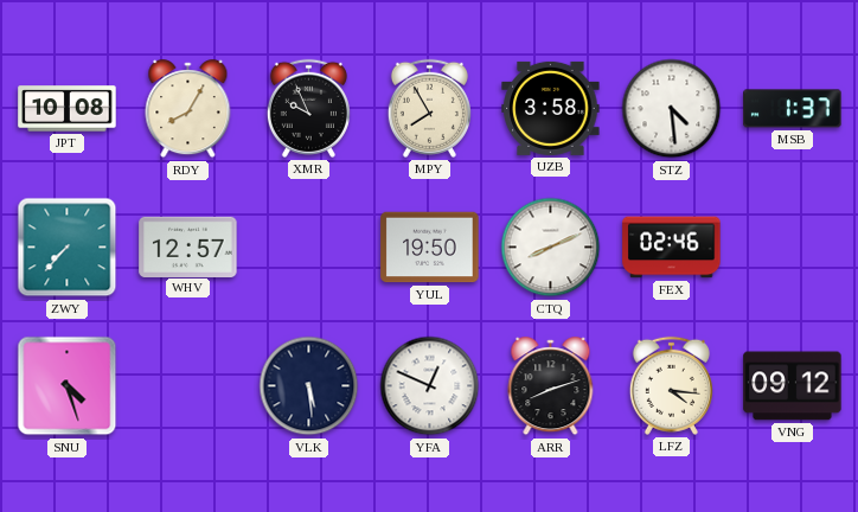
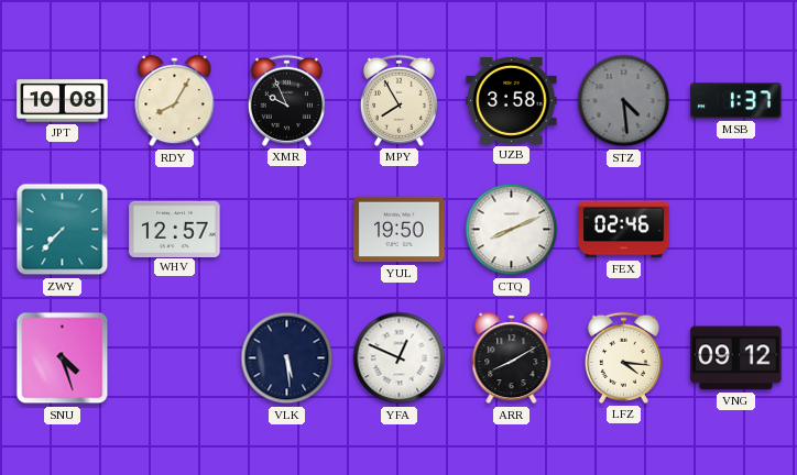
STZ dial: white -> grey (624, 101)
ARR: 8:12 -> 8:10 (512, 358)
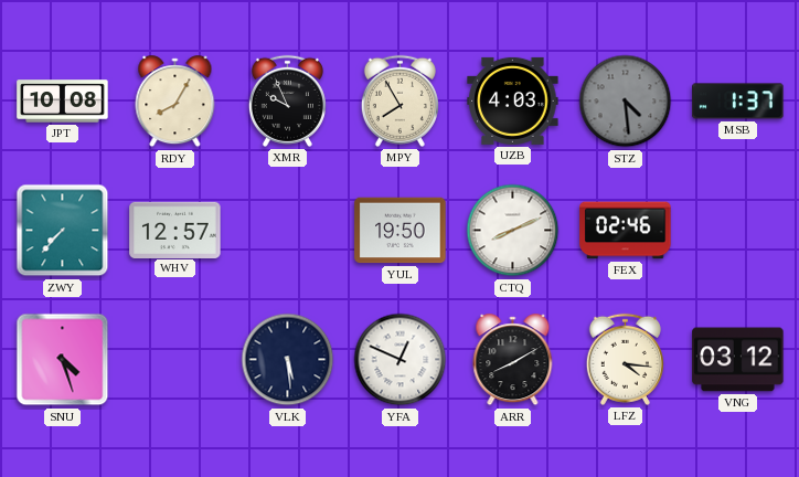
UZB: 3:58 -> 4:03 (513, 100)
VNG: 09:12 -> 03:12 (738, 360)
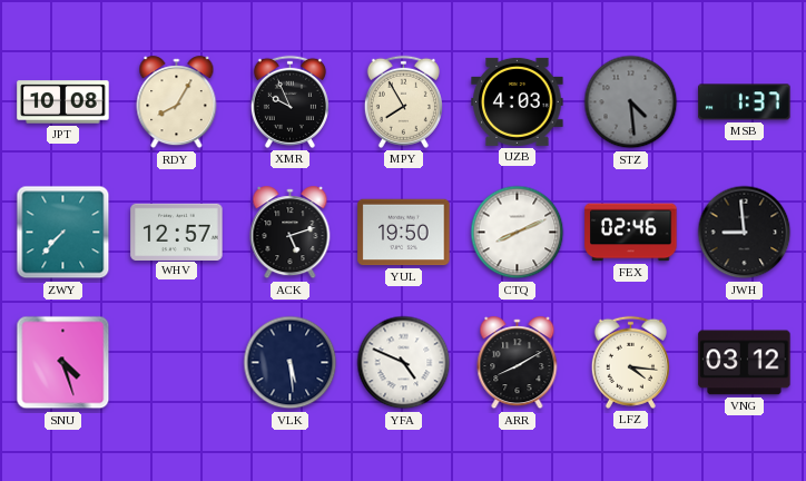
ACK: none -> 5:12 (291, 233)
JWH: none -> 8:59 (745, 233)
YFA: 12:49 -> 4:49 (404, 363)
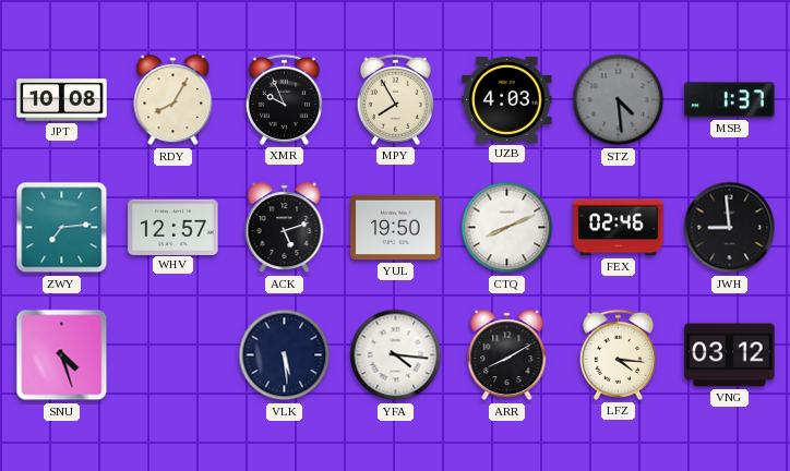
ZWY: 7:37 -> 7:14 (62, 228)
YFA: 4:49 -> 4:16 (396, 355)
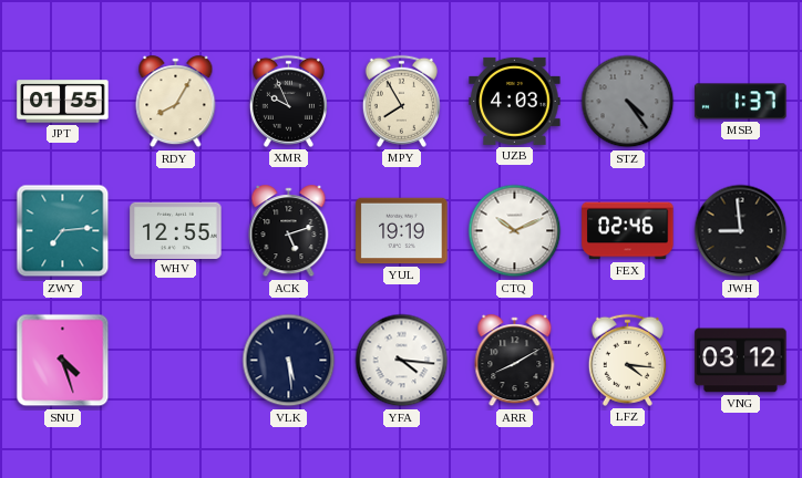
JPT: 10:08 -> 01:55 (63, 102)
STZ: 4:29 -> 4:24 (628, 102)
WHV: 12:57 -> 12:55 (176, 230)
YUL: 19:50 -> 19:19 (402, 231)
CTQ: 8:11 -> 10:11 (515, 231)
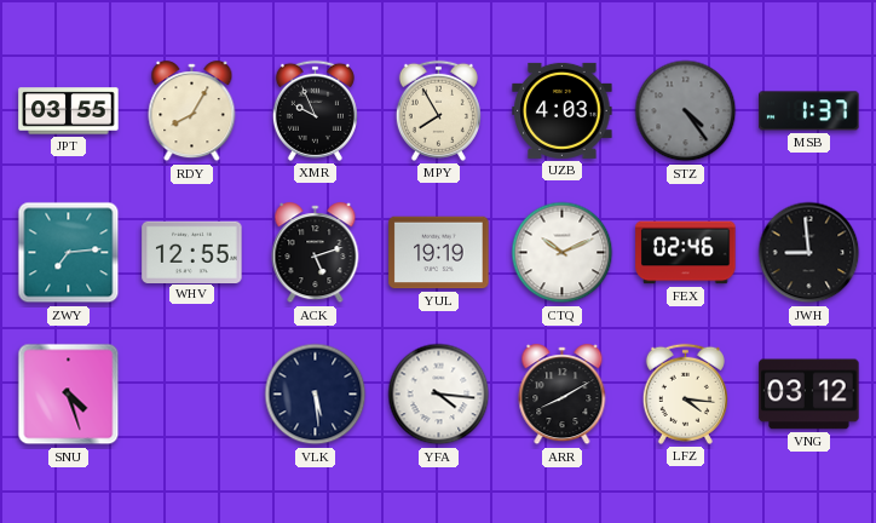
JPT: 01:55 -> 03:55 (69, 111)
